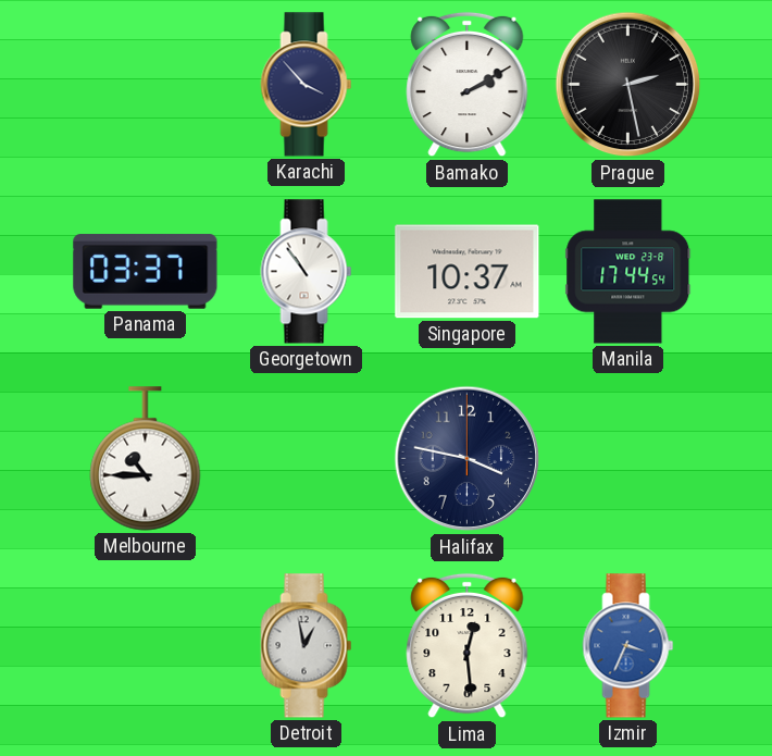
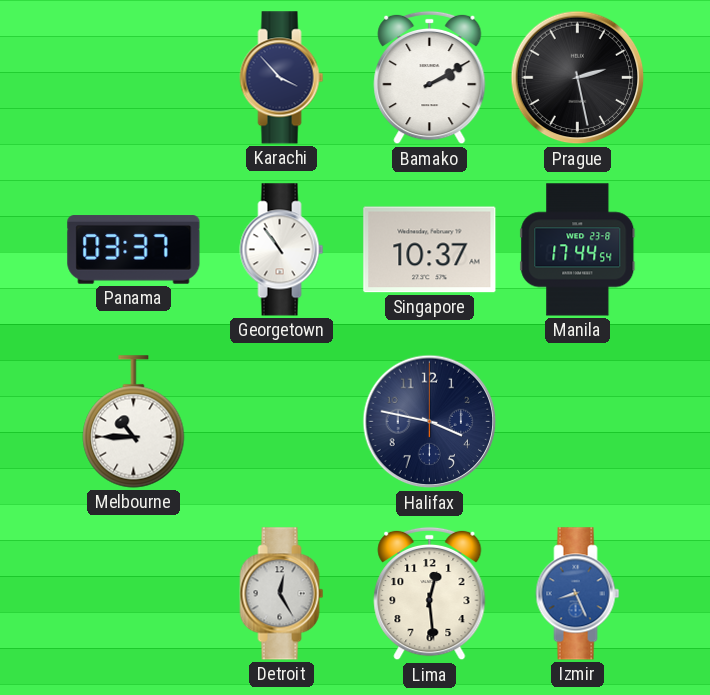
Detroit: 12:58 -> 12:25 (282, 594)
Izmir: 3:34 -> 8:26 (578, 594)
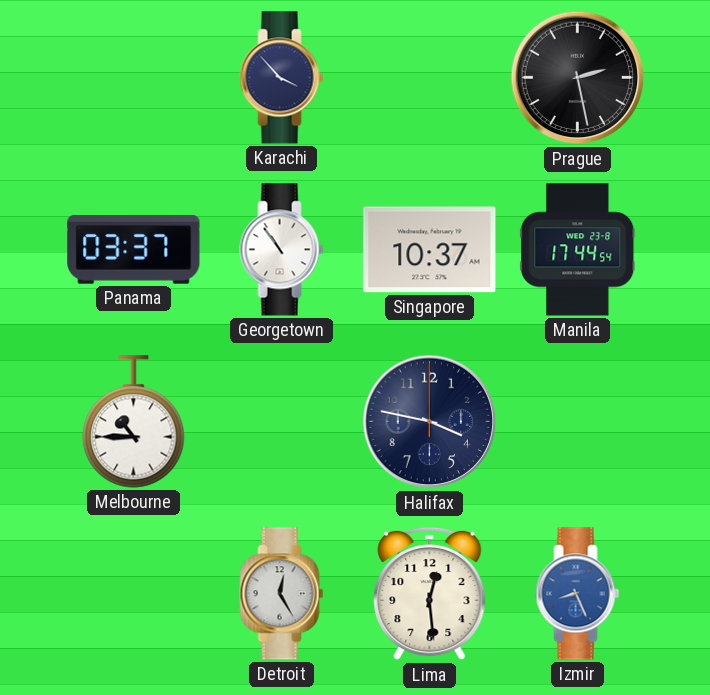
Bamako: 2:10 -> none (430, 78)
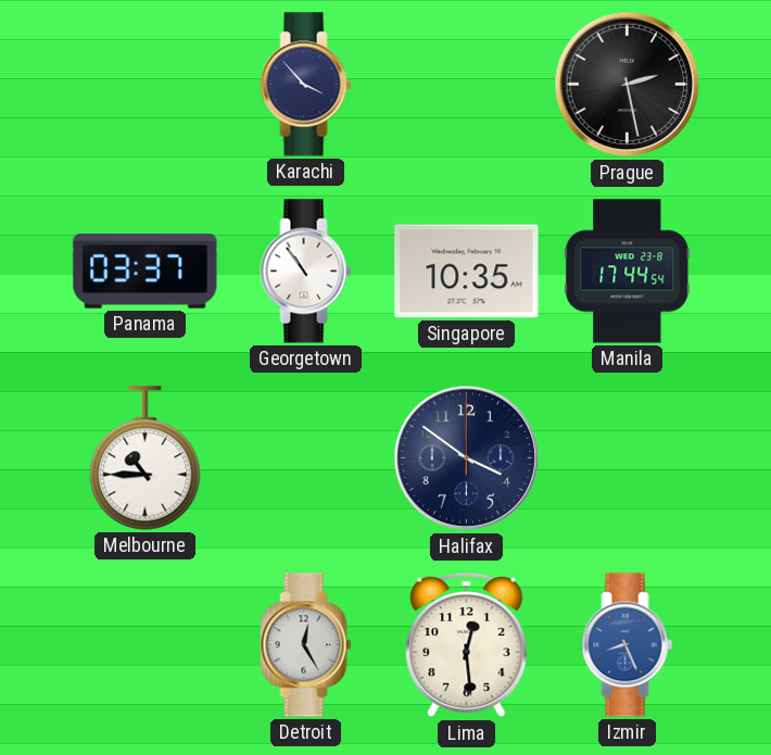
Singapore: 10:37 -> 10:35 (467, 272)
Halifax: 3:47 -> 3:51 (467, 458)
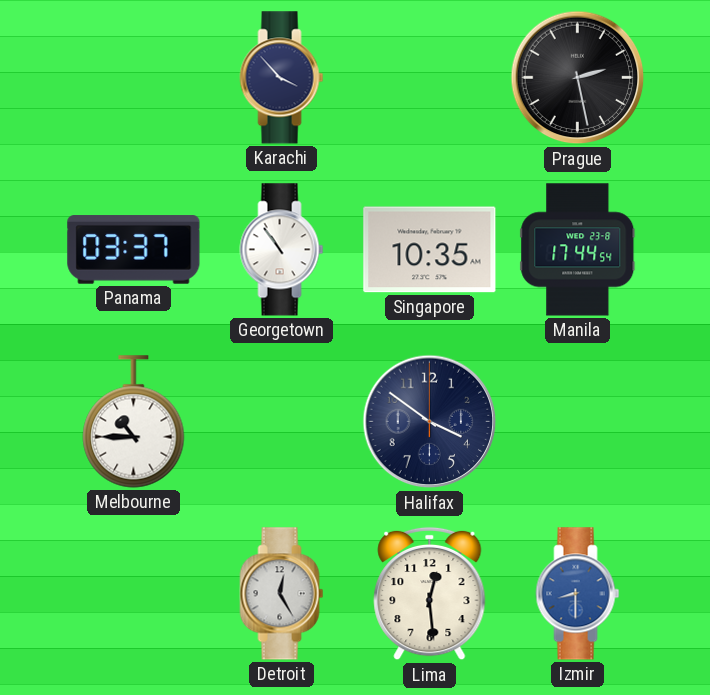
Izmir: 8:26 -> 8:30 (578, 594)
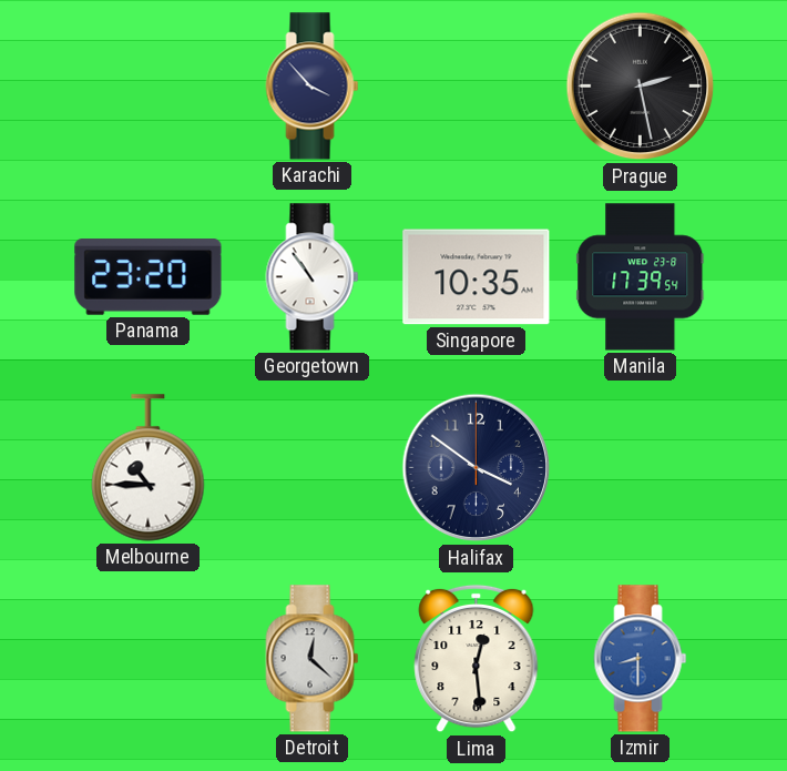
Panama: 03:37 -> 23:20 (149, 277)
Manila: 17:44 -> 17:39 (641, 277)
Detroit: 12:25 -> 12:22 (313, 659)
